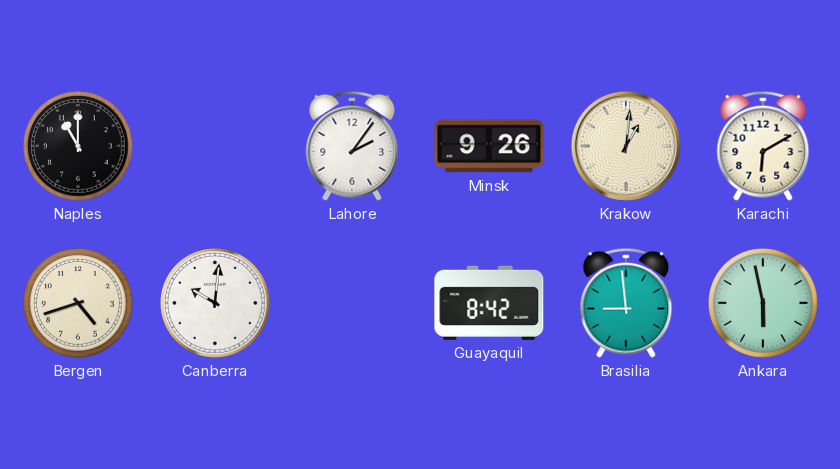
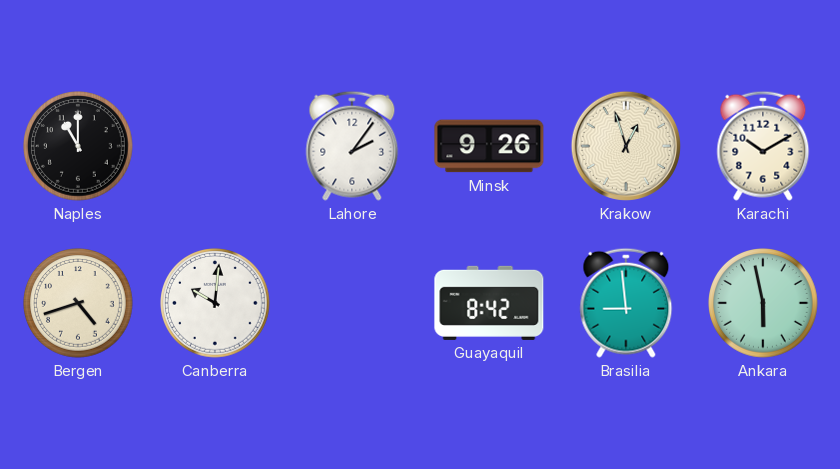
Krakow: 1:01 -> 12:57 (626, 146)
Karachi: 6:10 -> 10:10 (763, 146)
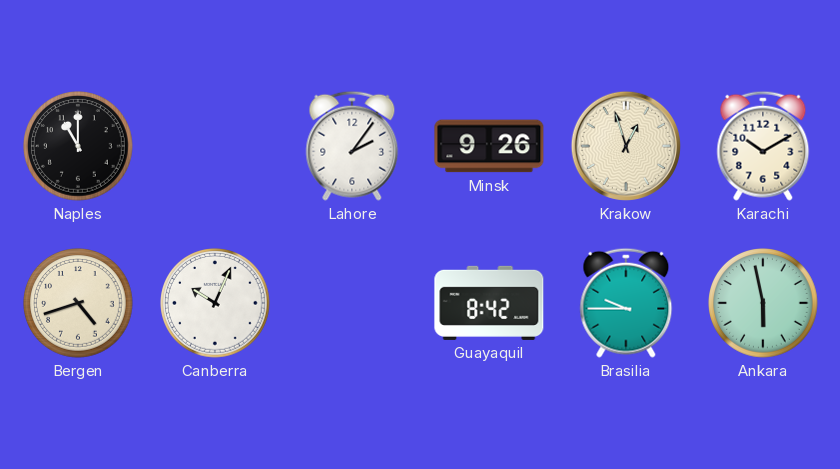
Canberra: 10:01 -> 10:04 (216, 304)
Brasilia: 8:59 -> 9:45 (626, 303)
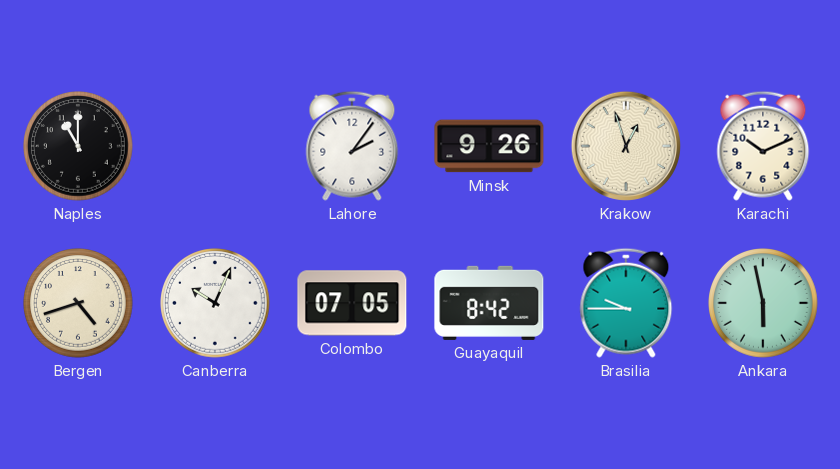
Karachi: 10:10 -> 10:11 (763, 146)
Colombo: none -> 07:05 (352, 303)
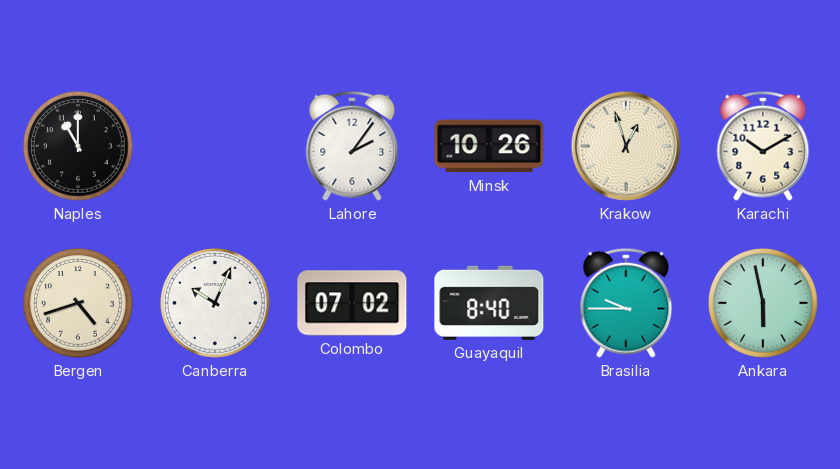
Minsk: 9:26 -> 10:26 (489, 146)
Karachi: 10:11 -> 10:10 (763, 146)
Colombo: 07:05 -> 07:02 (352, 303)
Guayaquil: 8:42 -> 8:40 (489, 303)
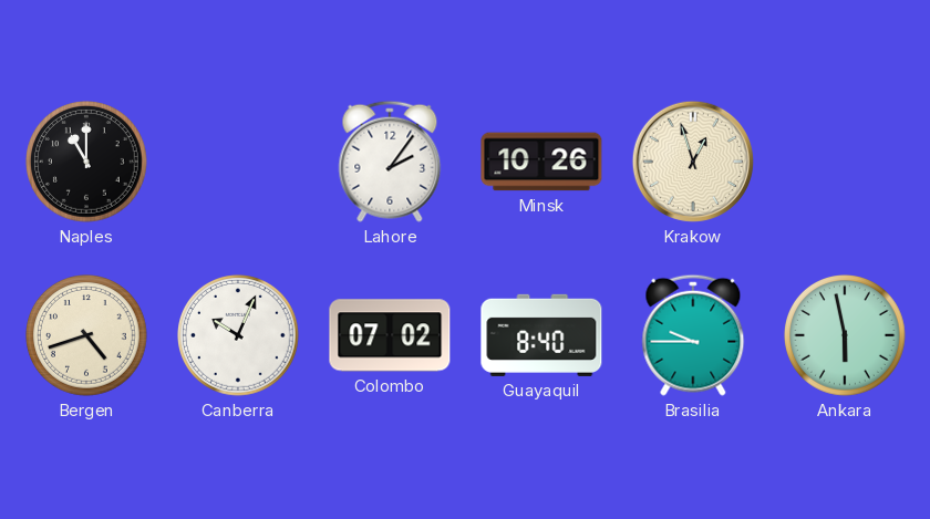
Karachi: 10:10 -> none (763, 146)
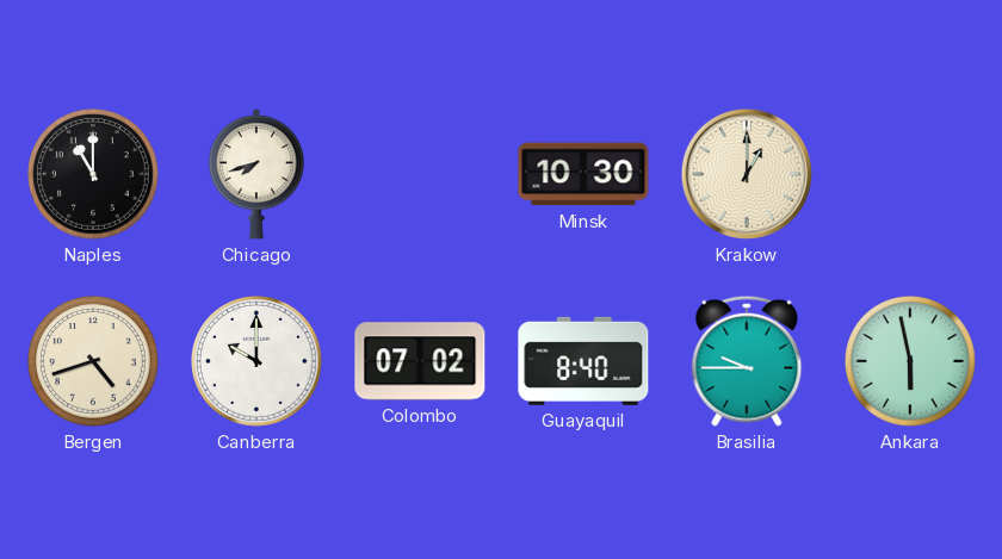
Chicago: none -> 7:42 (255, 174)
Lahore: 2:06 -> none (390, 162)
Minsk: 10:26 -> 10:30 (583, 174)
Krakow: 12:57 -> 1:00 (747, 174)
Canberra: 10:04 -> 10:00 (258, 362)
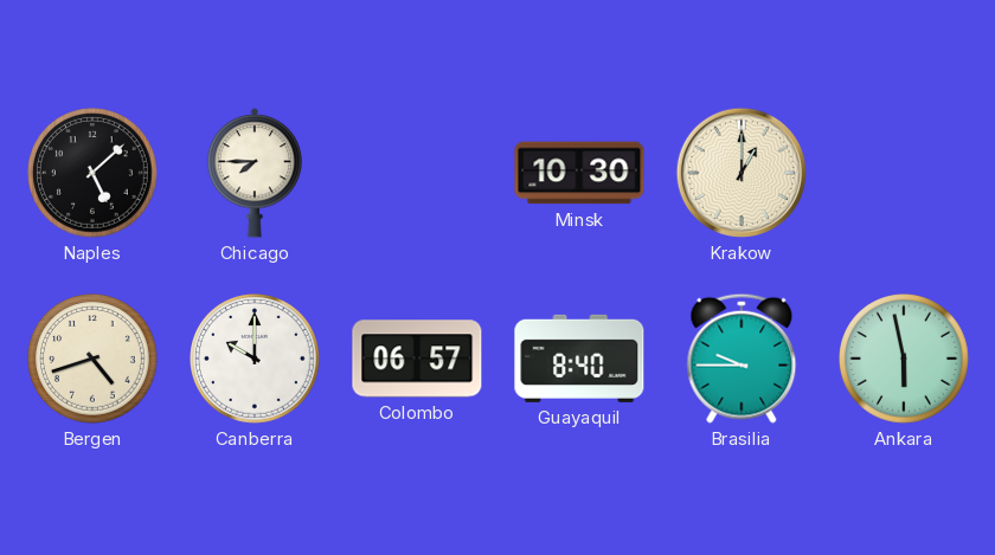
Naples: 11:00 -> 5:08 (94, 174)
Chicago: 7:42 -> 7:45 (253, 173)
Colombo: 07:02 -> 06:57 (417, 359)
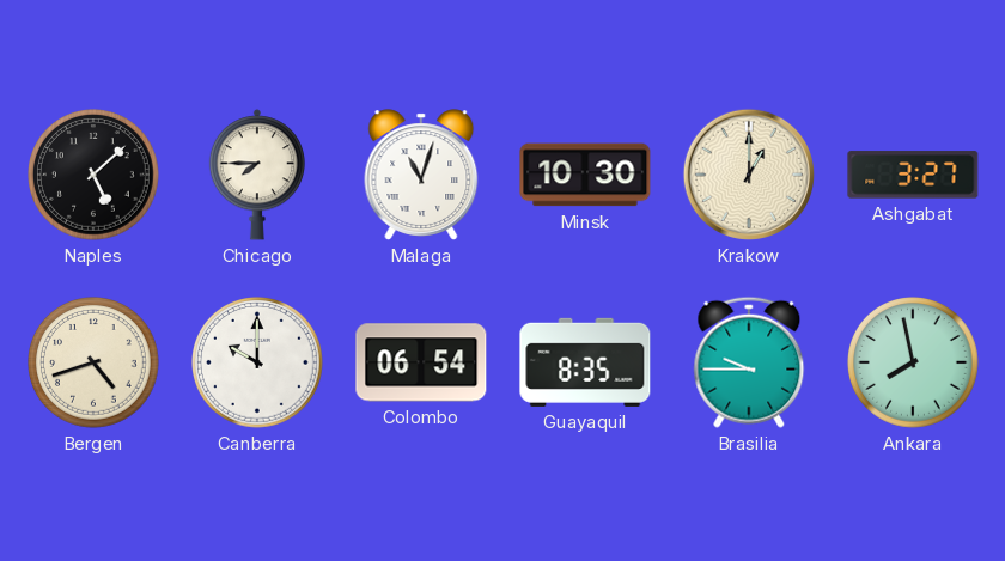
Malaga: none -> 11:03 (421, 175)
Ashgabat: none -> 3:27 (913, 175)
Colombo: 06:57 -> 06:54 (421, 362)
Guayaquil: 8:40 -> 8:35 (585, 362)
Ankara: 5:58 -> 7:58 (914, 364)
